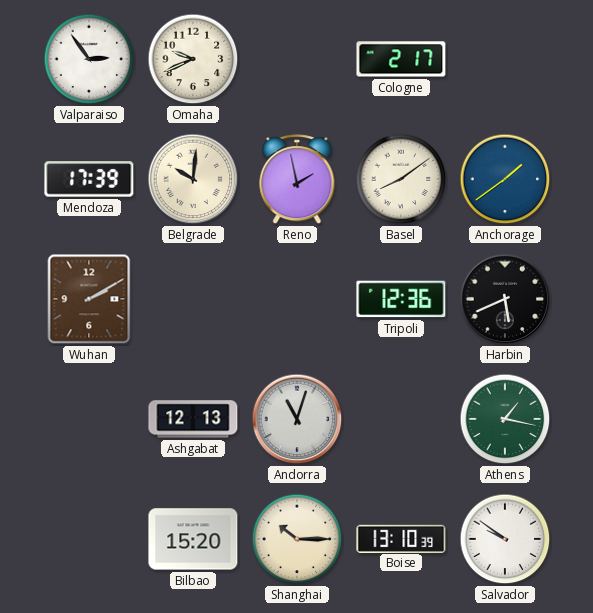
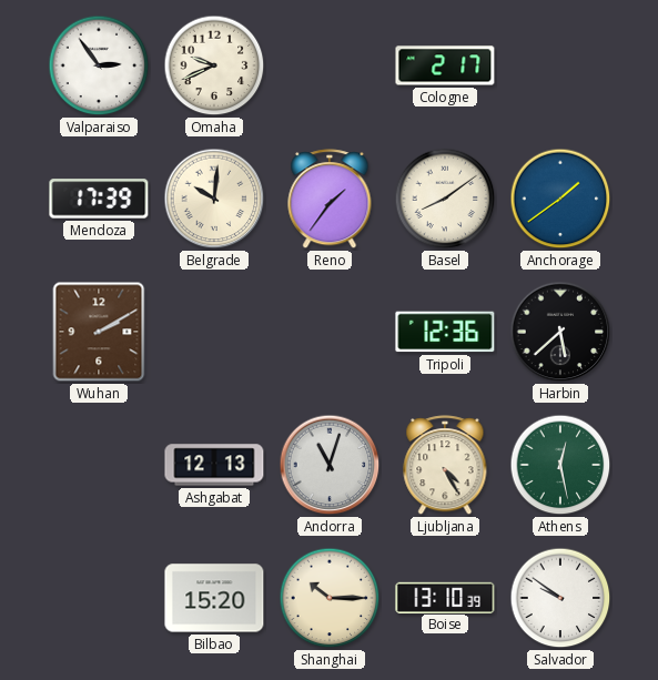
Reno: 1:58 -> 1:36 (330, 200)
Harbin: 5:41 -> 5:38 (560, 332)
Ljubljana: none -> 4:25 (445, 466)
Athens: 1:17 -> 12:28 (560, 465)
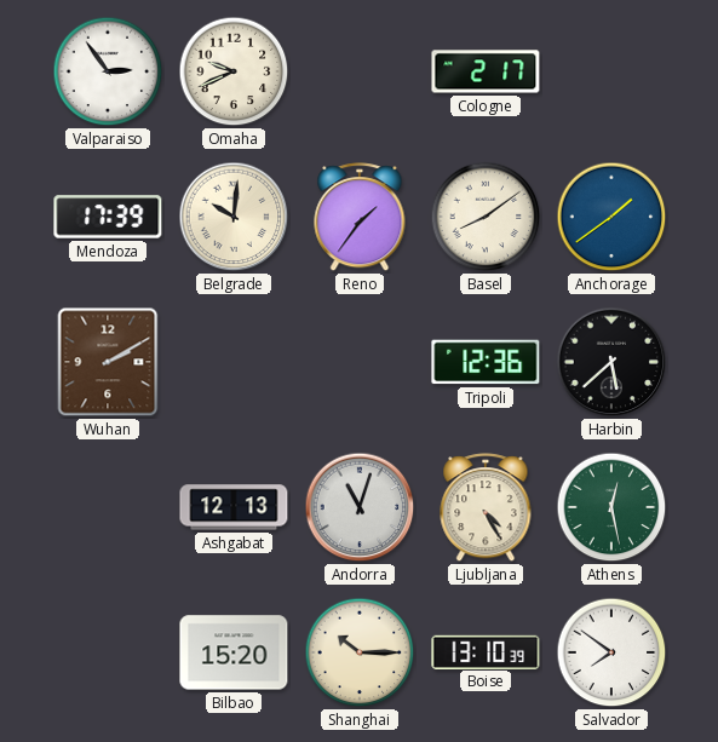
Salvador: 9:51 -> 7:51 (611, 652)
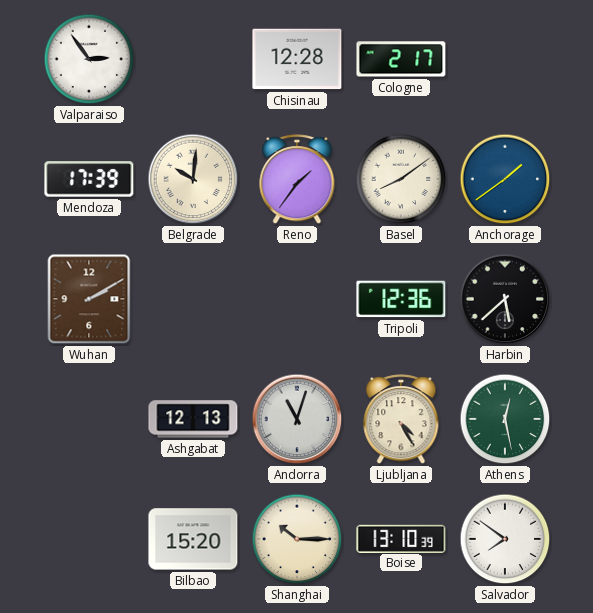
Omaha: 9:41 -> none (234, 71)
Chisinau: none -> 12:28 (297, 59)
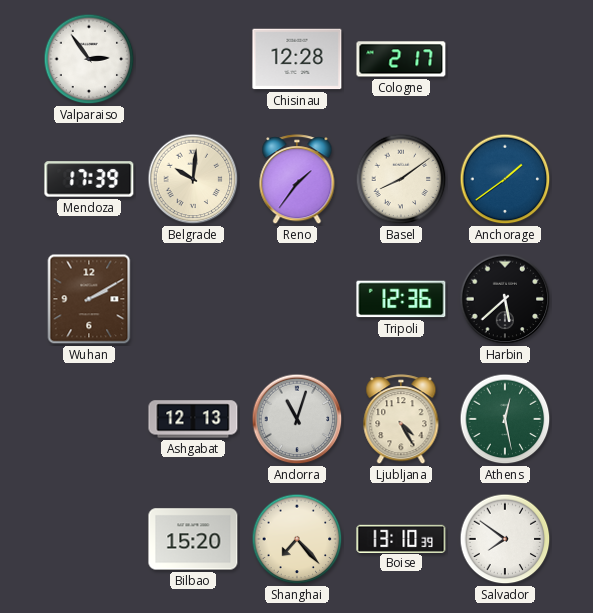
Shanghai: 10:15 -> 7:23 (297, 539)
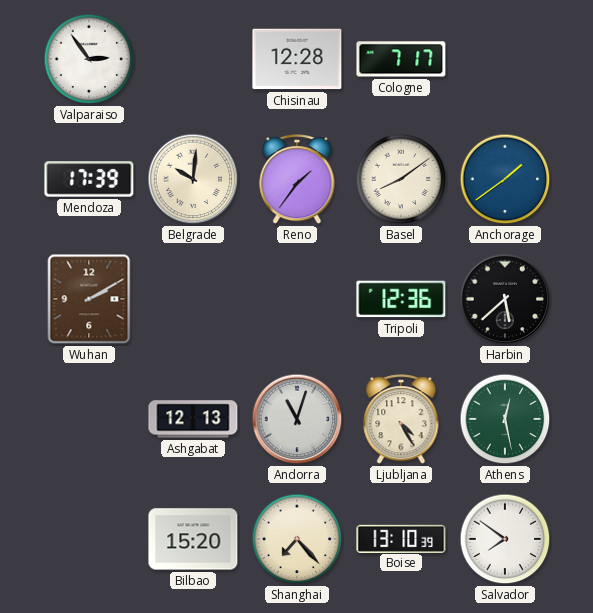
Cologne: 2:17 -> 7:17 (401, 59)
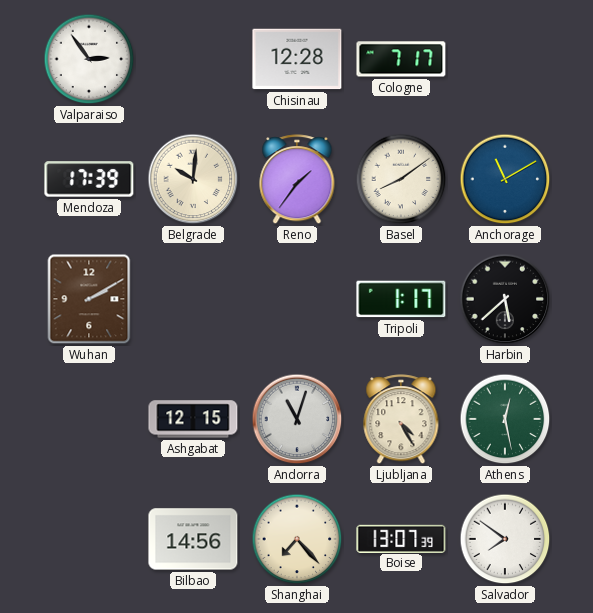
Anchorage: 1:39 -> 11:10 (505, 179)
Tripoli: 12:36 -> 1:17 (401, 299)
Ashgabat: 12:13 -> 12:15 (193, 419)
Bilbao: 15:20 -> 14:56 (193, 539)
Boise: 13:10 -> 13:07 (401, 538)
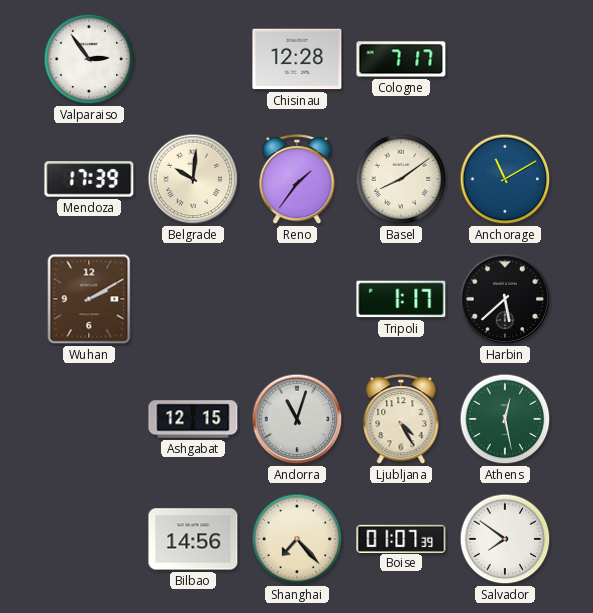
Boise: 13:07 -> 01:07 (401, 538)
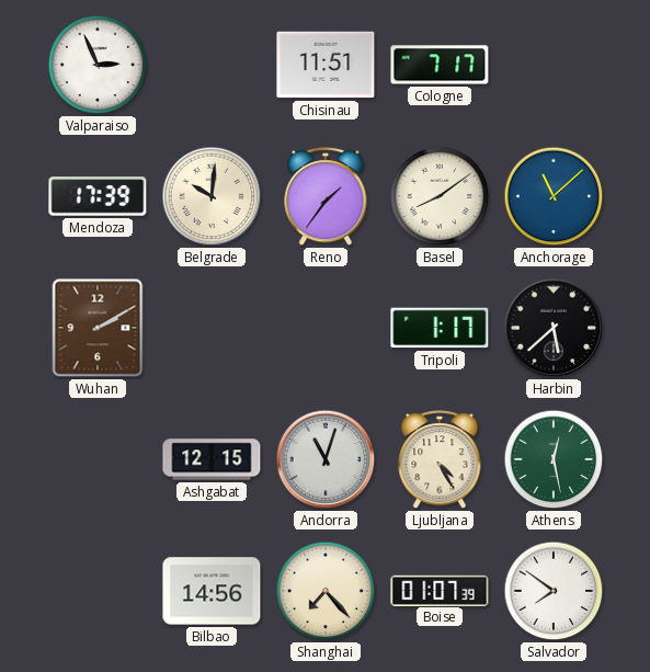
Valparaiso: 2:54 -> 2:56 (98, 65)
Chisinau: 12:28 -> 11:51 (326, 65)
Anchorage: 11:10 -> 11:08 (554, 196)
